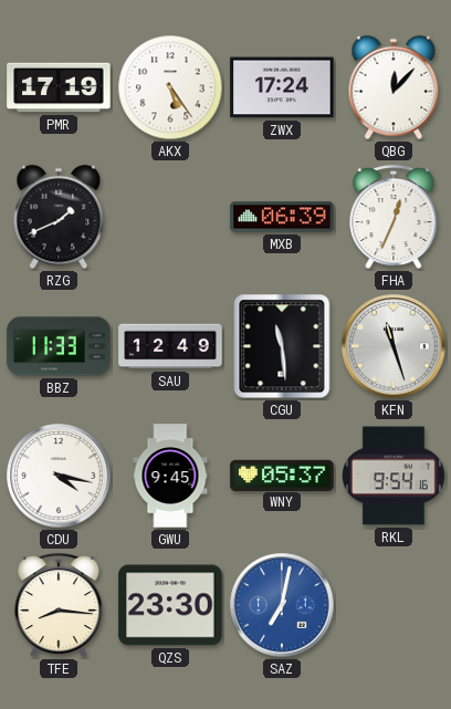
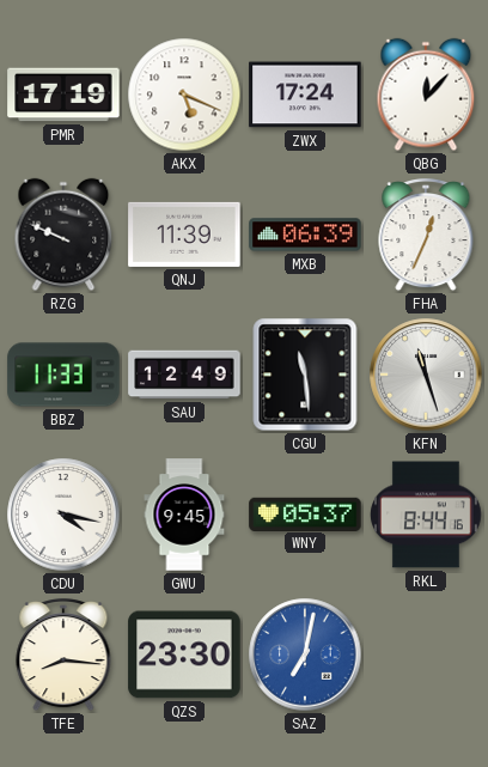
AKX: 5:24 -> 5:19 (184, 95)
RZG: 1:41 -> 9:49 (63, 235)
QNJ: none -> 11:39 (184, 235)
RKL: 9:54 -> 8:44 (427, 515)
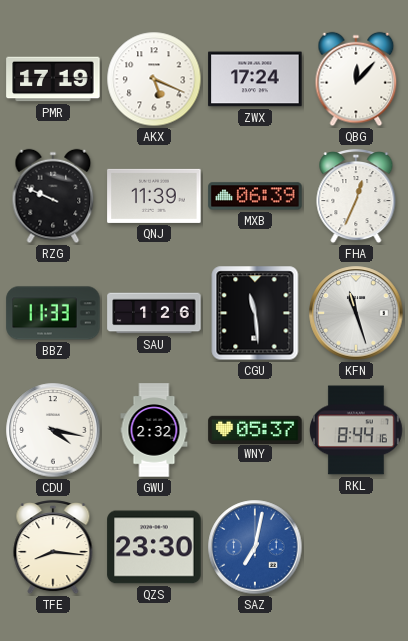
SAU: 12:49 -> 1:26 (154, 313)
GWU: 9:45 -> 2:32 (154, 430)
